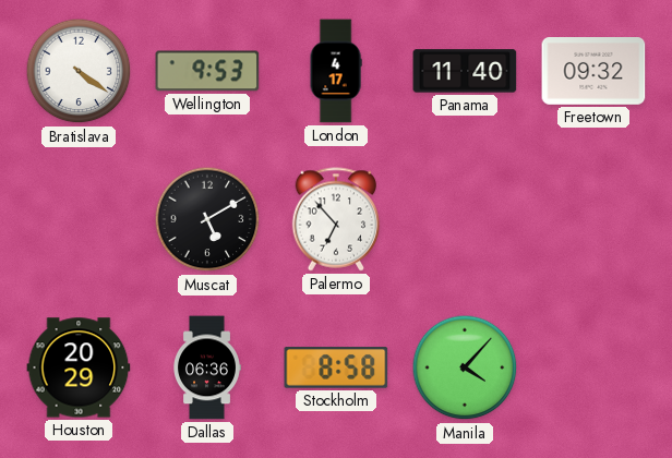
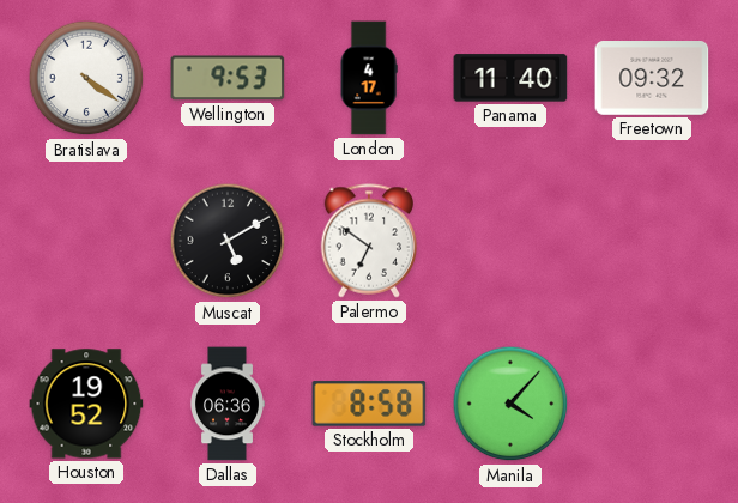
Palermo: 6:53 -> 6:51 (369, 241)
Houston: 20:29 -> 19:52 (86, 404)
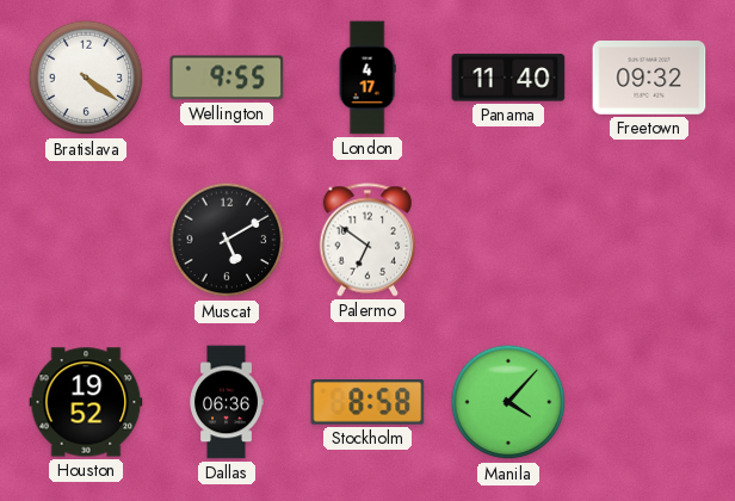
Wellington: 9:53 -> 9:55 (227, 78)
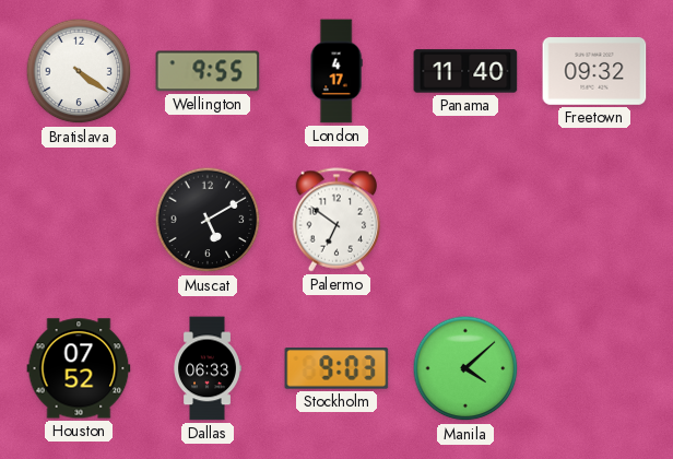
Houston: 19:52 -> 07:52 (79, 368)
Dallas: 06:36 -> 06:33 (208, 368)
Stockholm: 8:58 -> 9:03 (336, 368)
Manila: 4:07 -> 4:08 (465, 368)
